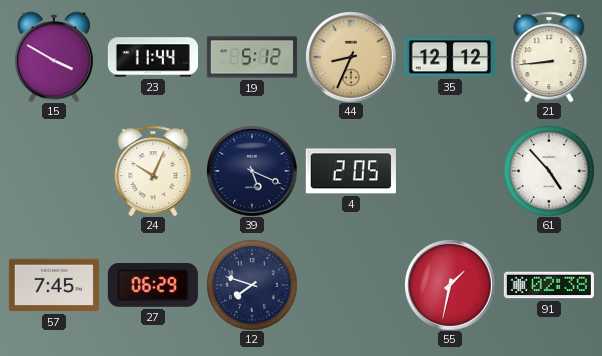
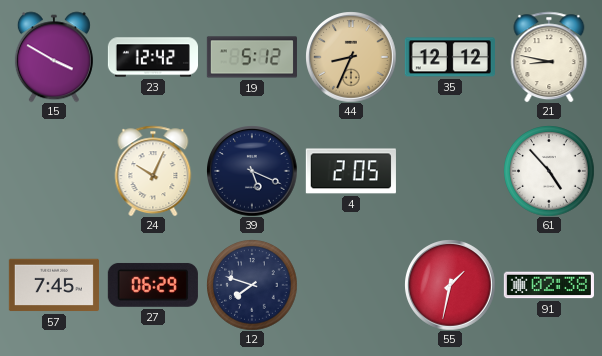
23: 11:44 -> 12:42 (152, 57)
21: 8:44 -> 8:47 (549, 57)
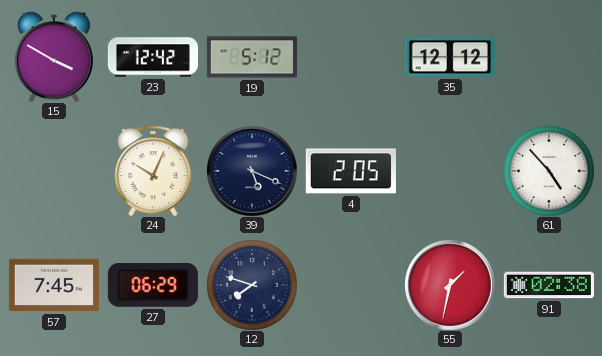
44: 8:34 -> none (351, 57)
21: 8:47 -> none (549, 57)
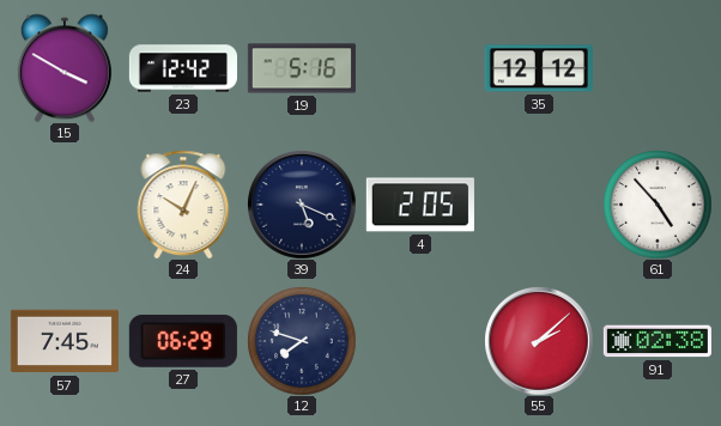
19: 5:12 -> 5:16 (302, 68)
55: 1:32 -> 2:08 (539, 341)
